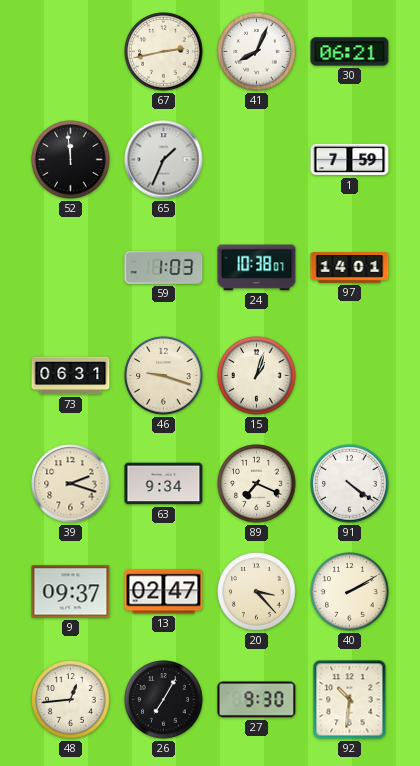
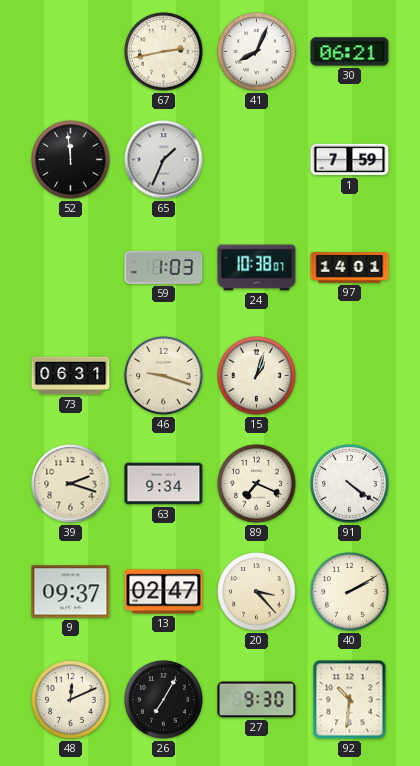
48: 12:44 -> 12:11 (71, 700)
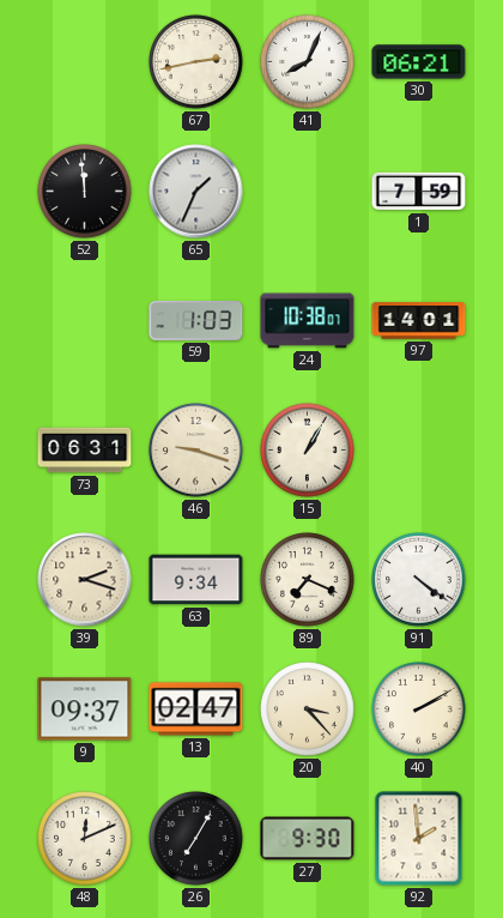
15: 1:03 -> 1:05 (308, 451)
92: 10:31 -> 1:59 (419, 839)
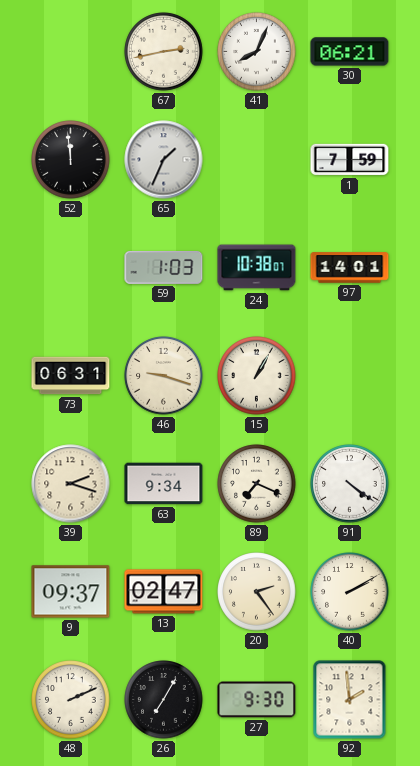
20: 3:23 -> 2:24 (257, 592)
48: 12:11 -> 2:11 (71, 700)
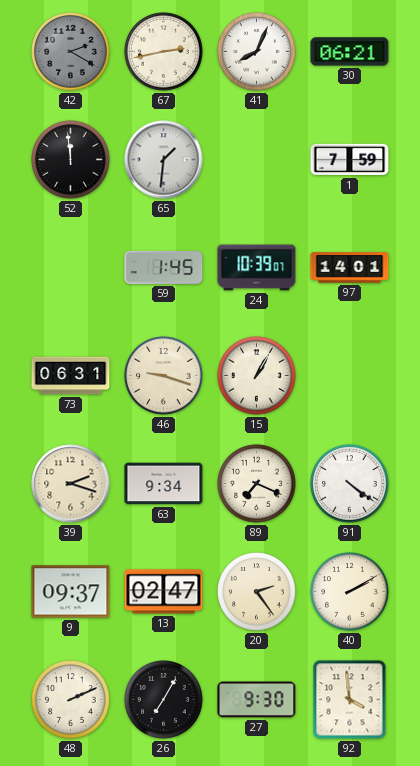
42: none -> 2:20 (71, 52)
65: 1:34 -> 1:31 (164, 160)
59: 1:03 -> 1:45 (164, 267)
24: 10:38 -> 10:39 (257, 268)
92: 1:59 -> 3:59 (350, 700)
